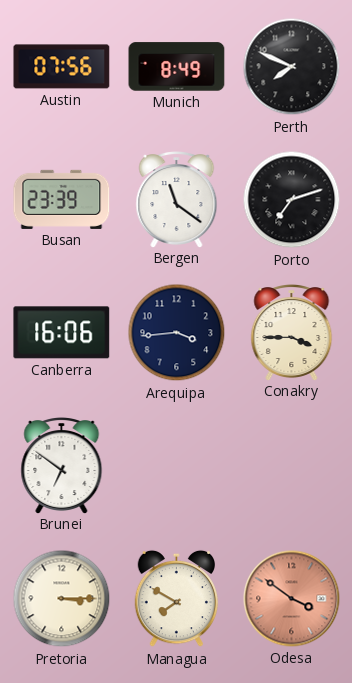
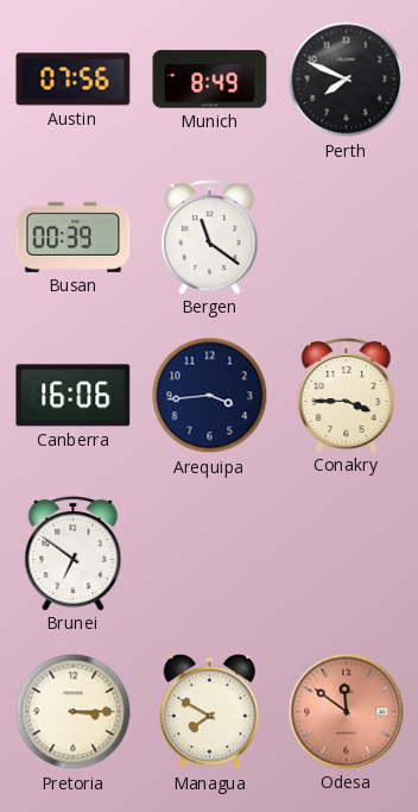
Busan: 23:39 -> 00:39 (74, 237)
Porto: 7:12 -> none (292, 200)
Odesa: 3:51 -> 11:51 (347, 712)
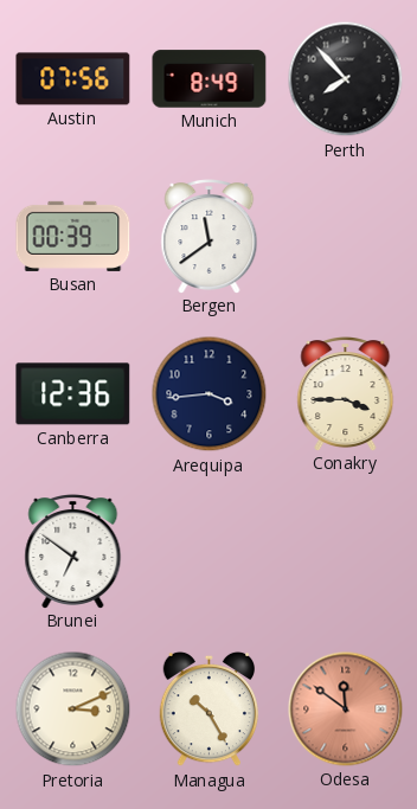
Perth: 7:49 -> 7:53 (346, 79)
Bergen: 11:21 -> 11:39 (210, 237)
Canberra: 16:06 -> 12:36 (73, 394)
Pretoria: 3:15 -> 3:11 (73, 710)
Managua: 7:50 -> 10:25 (210, 710)
